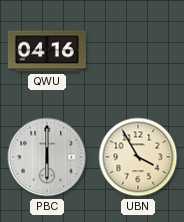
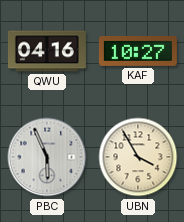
KAF: none -> 10:27 (138, 51)
PBC: 6:00 -> 5:56 (47, 157)
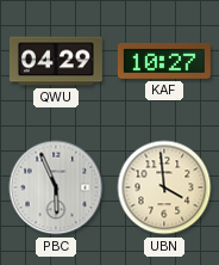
QWU: 04:16 -> 04:29 (56, 61)
UBN: 3:55 -> 3:59 (164, 187)
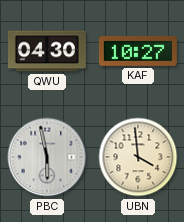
QWU: 04:29 -> 04:30 (47, 51)
PBC: 5:56 -> 5:58 (47, 157)
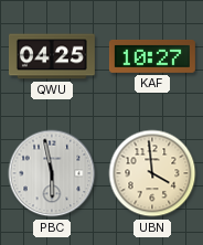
QWU: 04:30 -> 04:25 (52, 56)
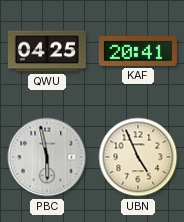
KAF: 10:27 -> 20:41 (138, 51)
UBN: 3:59 -> 4:56 (138, 157)
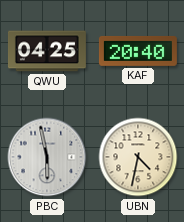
KAF: 20:41 -> 20:40 (138, 51)
UBN: 4:56 -> 4:32 (138, 157)
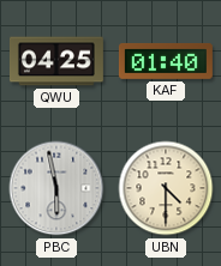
KAF: 20:40 -> 01:40 (166, 61)
UBN: 4:32 -> 4:30 (166, 188)
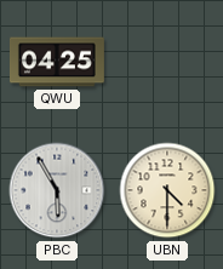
KAF: 01:40 -> none (166, 61)
PBC: 5:58 -> 5:55 (57, 190)
